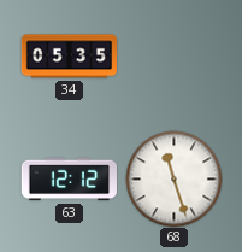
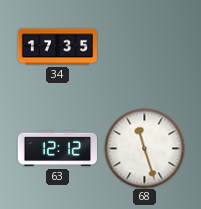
34: 05:35 -> 17:35 (57, 47)
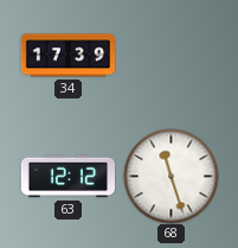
34: 17:35 -> 17:39 (67, 56)
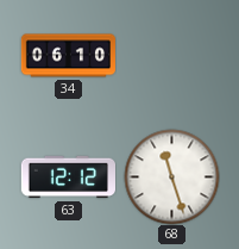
34: 17:39 -> 06:10 (68, 56)
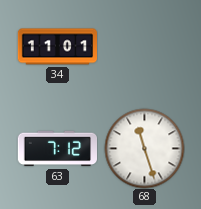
34: 06:10 -> 11:01 (57, 47)
63: 12:12 -> 7:12 (57, 149)
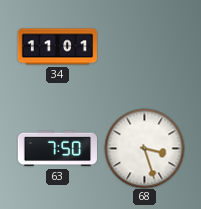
63: 7:12 -> 7:50 (57, 149)
68: 11:27 -> 3:27 (144, 148)
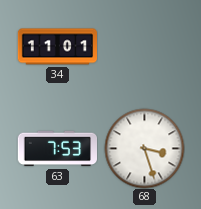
63: 7:50 -> 7:53 (57, 149)
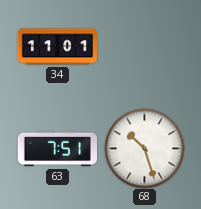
63: 7:53 -> 7:51 (57, 149)
68: 3:27 -> 10:27 (144, 148)
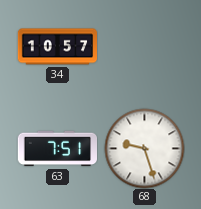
34: 11:01 -> 10:57 (57, 47)
68: 10:27 -> 9:27 (144, 148)
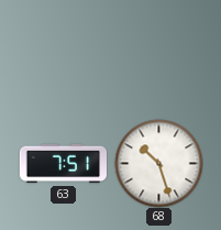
34: 10:57 -> none (57, 47)
68: 9:27 -> 10:27 (158, 163)
